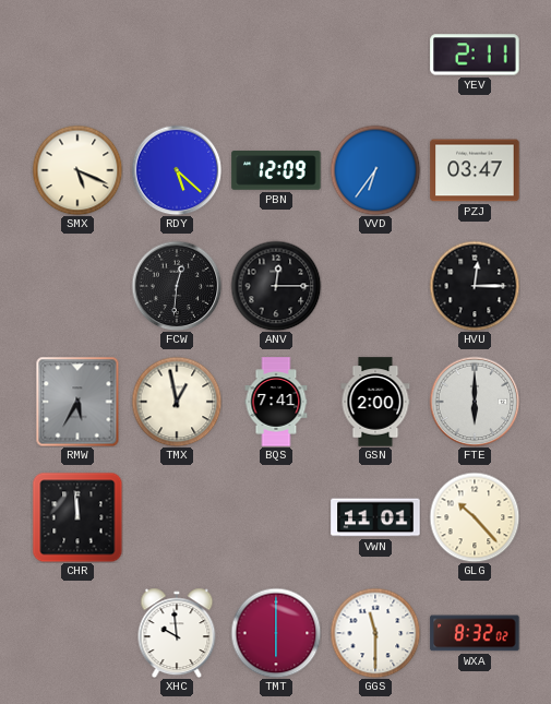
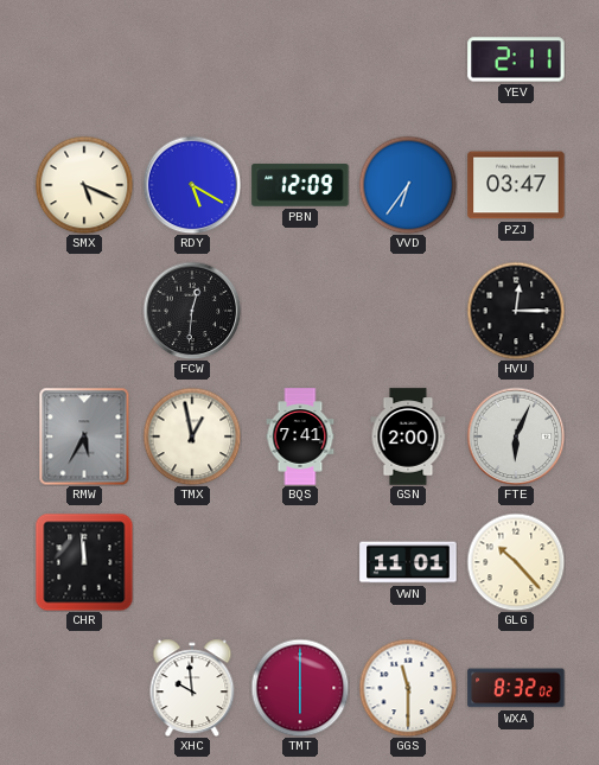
RDY: 5:22 -> 5:20 (192, 185)
ANV: 12:15 -> none (276, 286)
FTE: 6:00 -> 6:04 (516, 436)
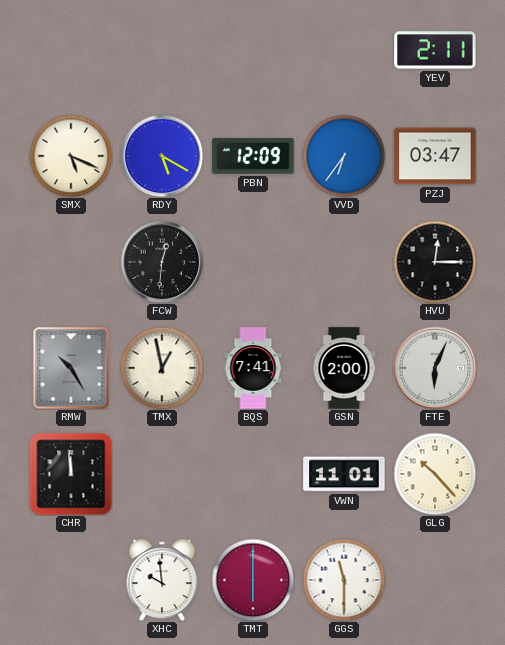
RMW: 5:35 -> 10:25 (71, 368)
WXA: 8:32 -> none (516, 688)
